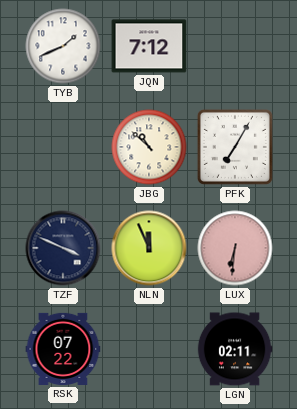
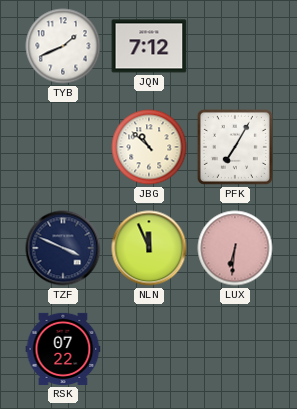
LGN: 02:11 -> none (235, 349)
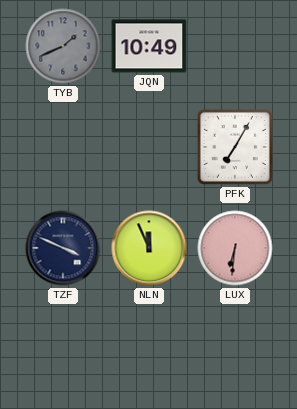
TYB dial: white -> grey (63, 46)
JQN: 7:12 -> 10:49 (149, 46)
JBG: 10:52 -> none (149, 147)
RSK: 07:22 -> none (63, 349)
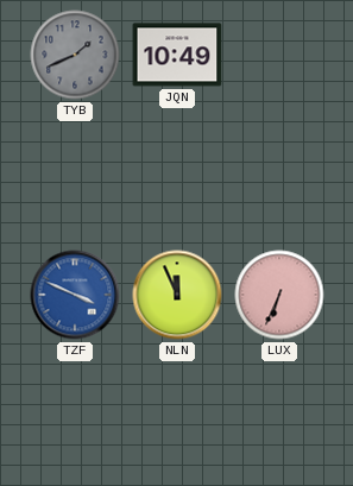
PFK: 7:05 -> none (235, 147)
TZF dial: navy -> blue (75, 295)
LUX: 6:31 -> 6:34 (279, 295)
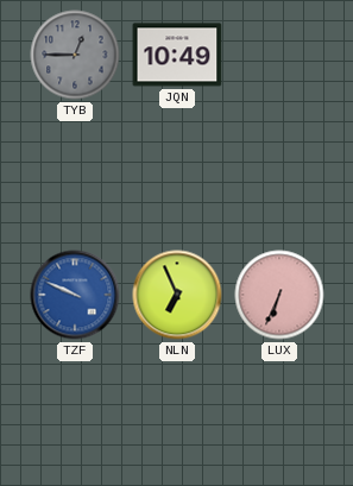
TYB: 1:41 -> 12:45 (75, 55)
TZF: 3:49 -> 9:49 (75, 295)
NLN: 11:56 -> 6:56 (177, 295)
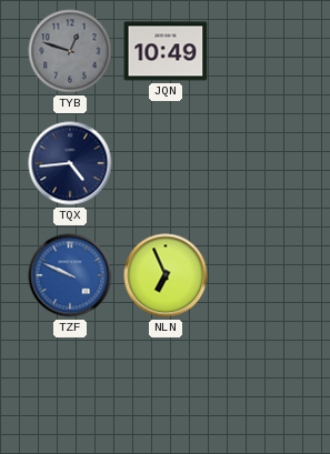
TYB: 12:45 -> 12:48 (70, 51)
TQX: none -> 4:44 (70, 163)
LUX: 6:34 -> none (279, 295)
